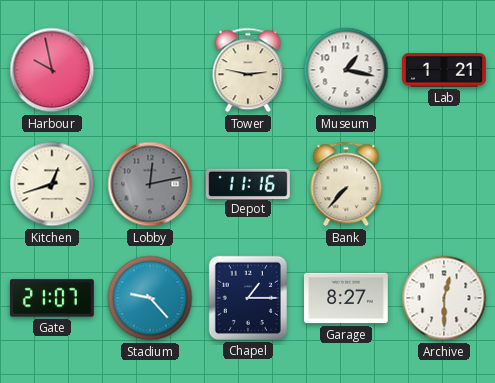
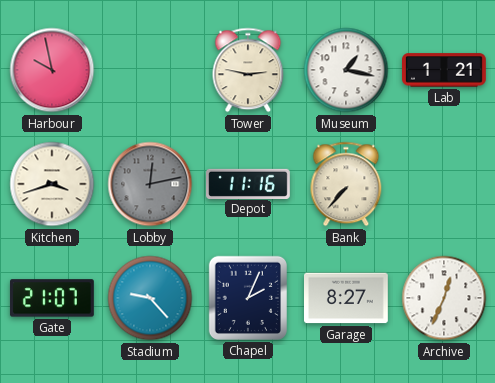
Kitchen: 12:42 -> 3:42 (52, 184)
Chapel: 1:15 -> 2:04 (248, 298)
Archive: 12:30 -> 12:34 (444, 298)
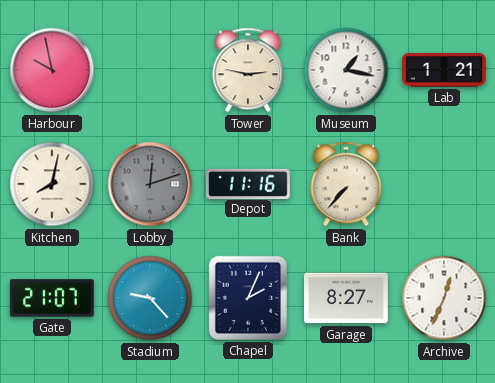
Kitchen: 3:42 -> 8:02 (52, 184)
Lobby: 12:13 -> 12:12 (150, 184)
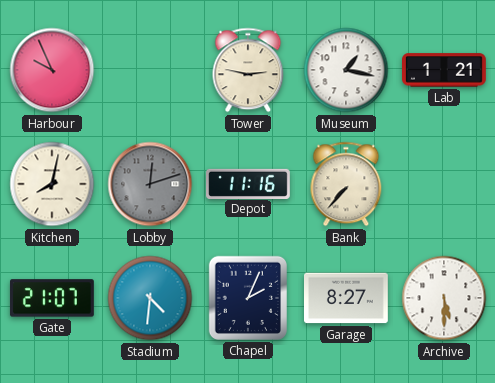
Harbour: 9:58 -> 9:56 (52, 70)
Stadium: 9:23 -> 4:31 (150, 298)
Archive: 12:34 -> 5:30 (444, 298)
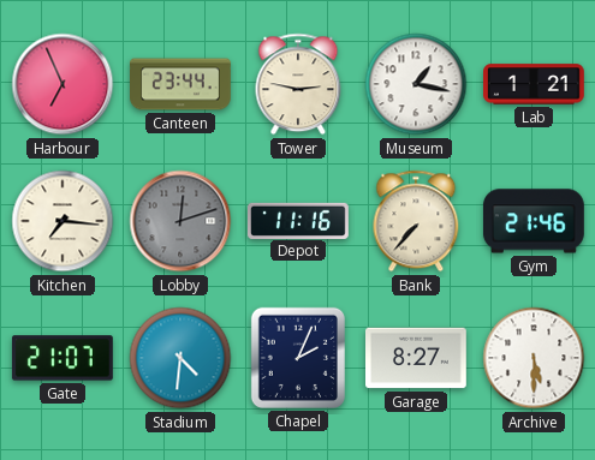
Harbour: 9:56 -> 6:56 (63, 84)
Canteen: none -> 23:44 (182, 84)
Kitchen: 8:02 -> 7:16 (63, 221)
Gym: none -> 21:46 (534, 221)
